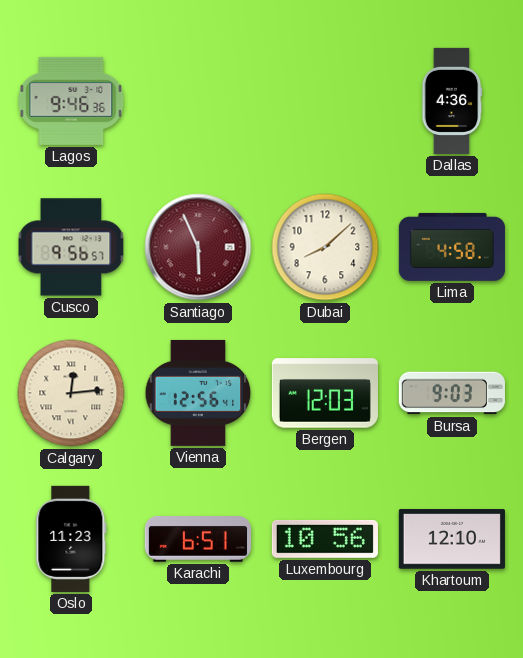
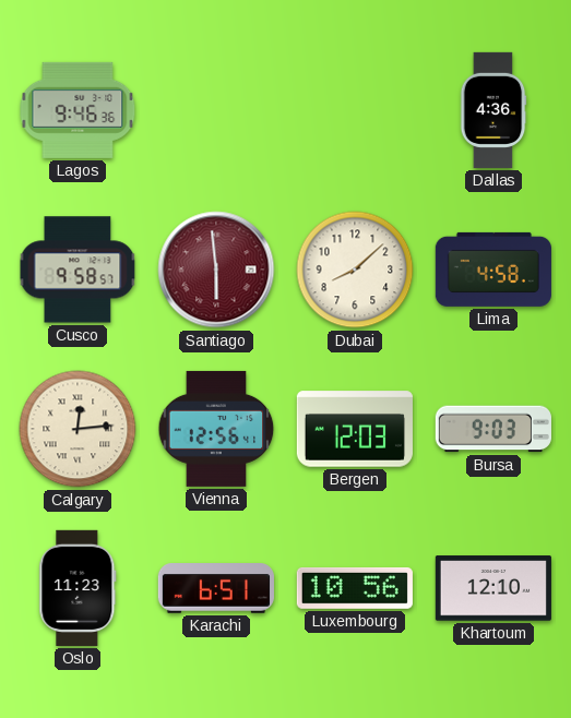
Cusco: 9:56 -> 9:58 (78, 270)
Santiago: 5:56 -> 5:59 (216, 270)
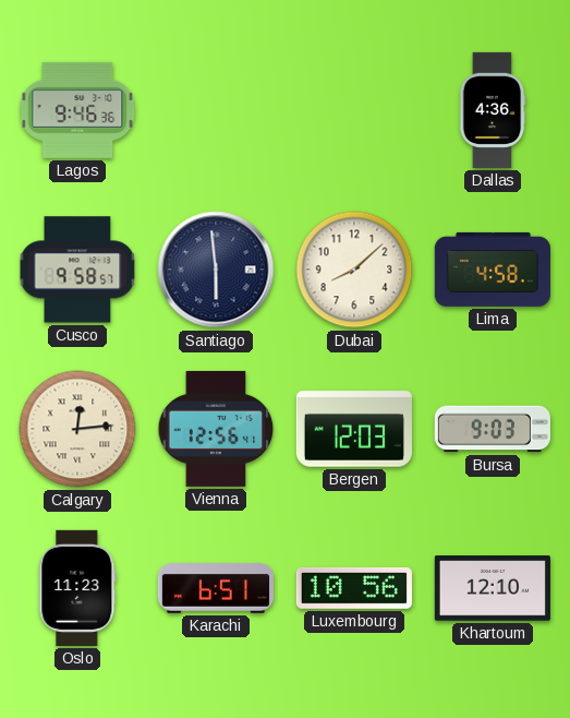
Santiago dial: burgundy -> navy (216, 270)
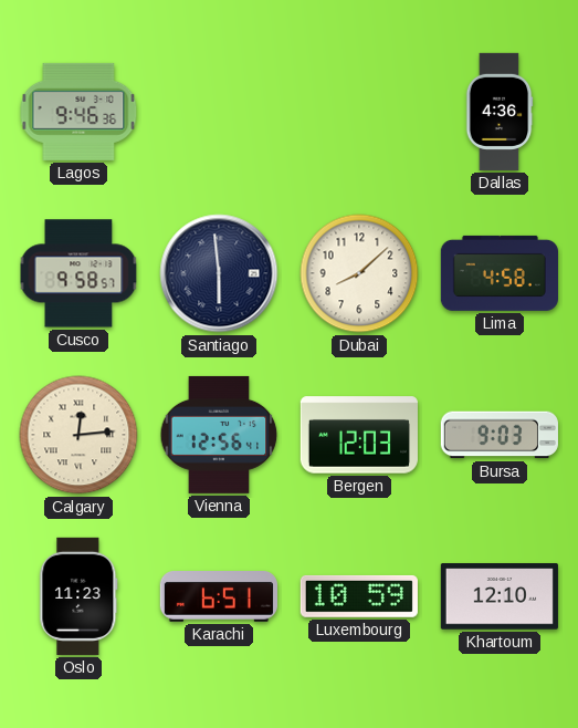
Luxembourg: 10:56 -> 10:59 (359, 596)
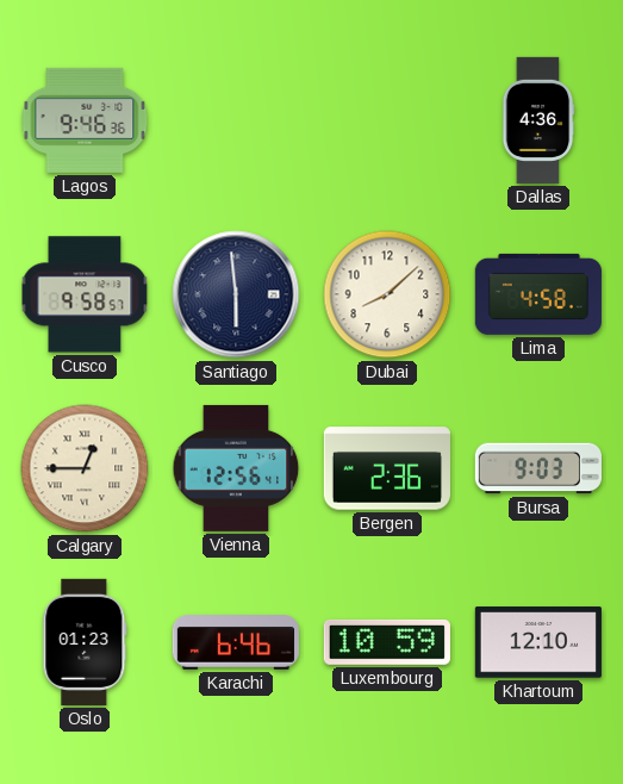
Calgary: 12:14 -> 12:45 (85, 468)
Bergen: 12:03 -> 2:36 (387, 468)
Oslo: 11:23 -> 01:23 (85, 642)
Karachi: 6:51 -> 6:46 (236, 642)
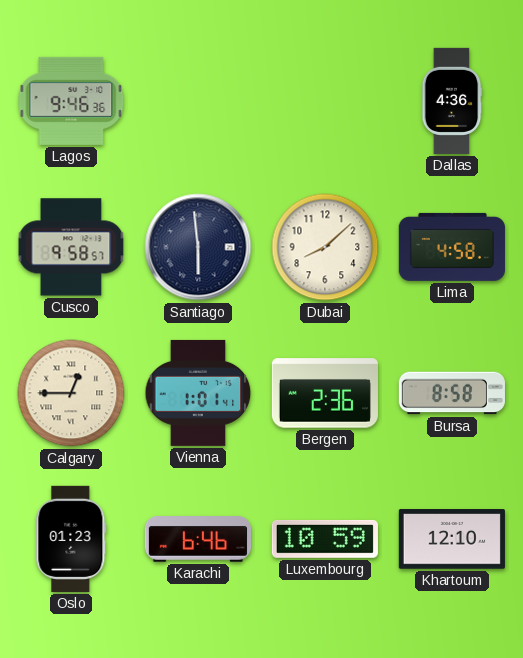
Vienna: 12:56 -> 1:01 (198, 393)
Bursa: 9:03 -> 8:58 (452, 393)
